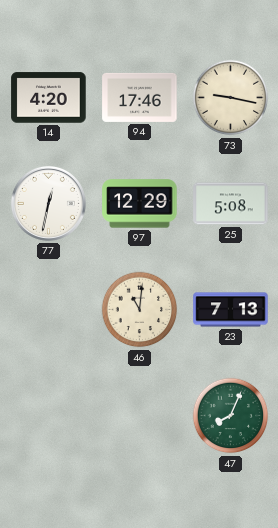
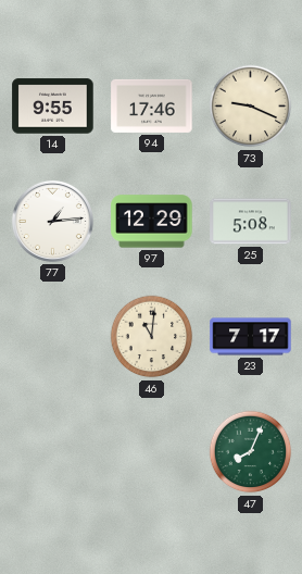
14: 4:20 -> 9:55 (53, 107)
73: 9:17 -> 9:19 (251, 107)
77: 12:32 -> 1:14 (52, 221)
23: 7:13 -> 7:17 (251, 337)
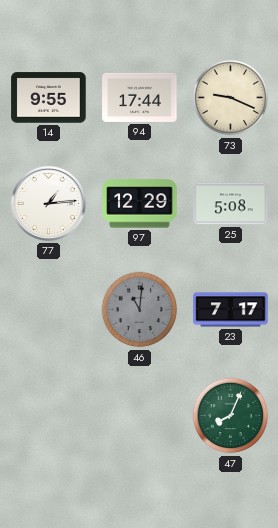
94: 17:46 -> 17:44 (140, 97)
46 dial: cream -> grey (140, 310)
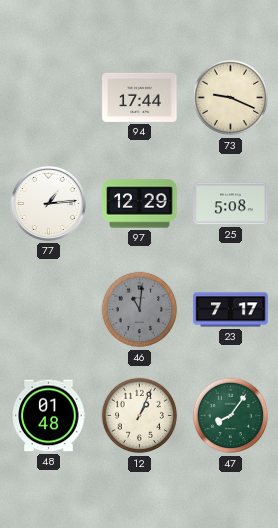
14: 9:55 -> none (49, 98)
48: none -> 01:48 (49, 416)
12: none -> 1:04 (140, 416)
47: 8:04 -> 8:06 (231, 416)
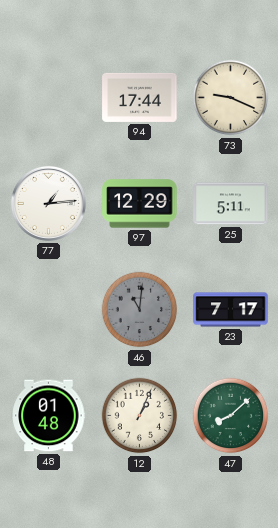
25: 5:08 -> 5:11 (231, 204)
47: 8:06 -> 8:08 (231, 416)
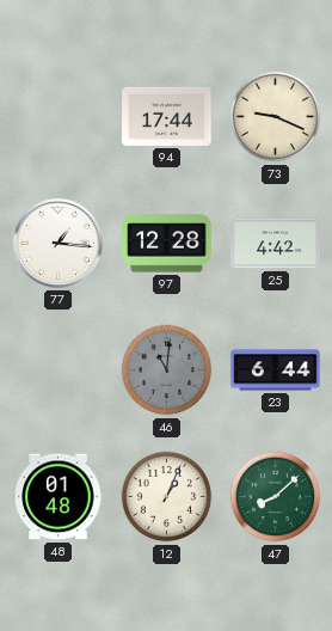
77: 1:14 -> 1:16 (57, 243)
97: 12:29 -> 12:28 (167, 244)
25: 5:11 -> 4:42 (276, 244)
23: 7:17 -> 6:44 (276, 370)
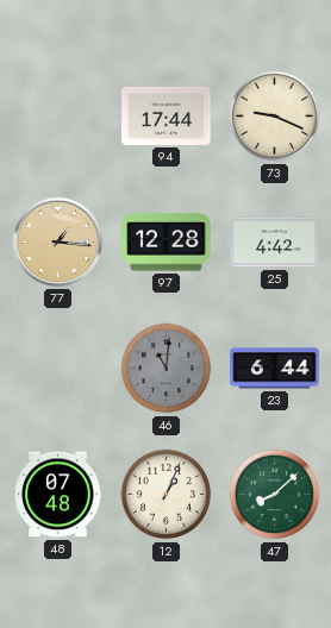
77 dial: white -> champagne (57, 241)
48: 01:48 -> 07:48 (58, 495)
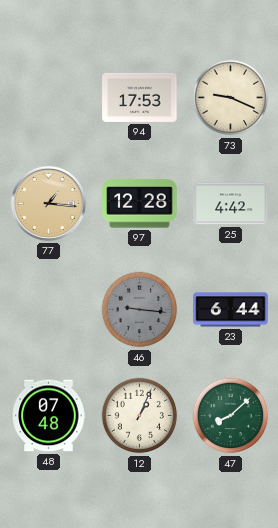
94: 17:44 -> 17:53 (140, 97)
46: 11:01 -> 9:16 (140, 310)
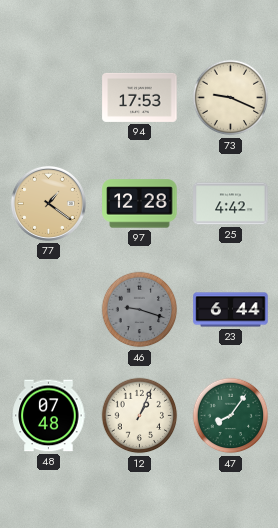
77: 1:16 -> 1:21 (48, 203)
46: 9:16 -> 9:18 (140, 310)
47: 8:08 -> 8:06 (231, 416)
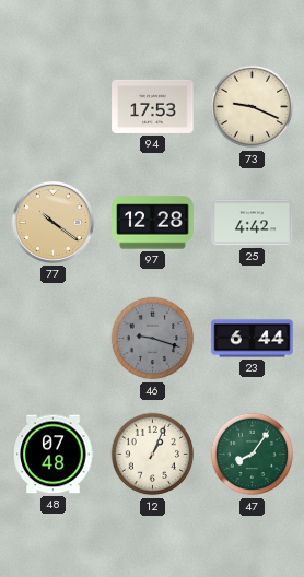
77: 1:21 -> 10:21 (52, 222)
